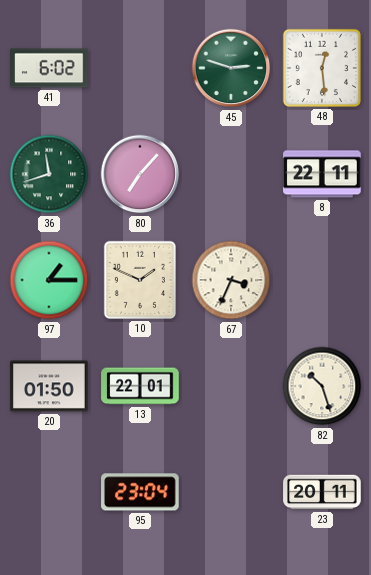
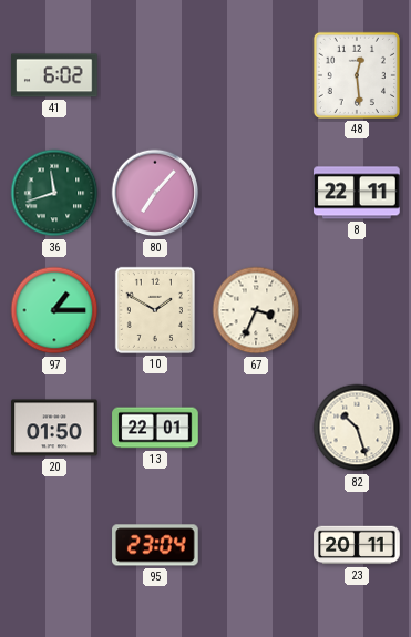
45: 2:48 -> none (231, 68)
10: 1:49 -> 1:50 (155, 310)
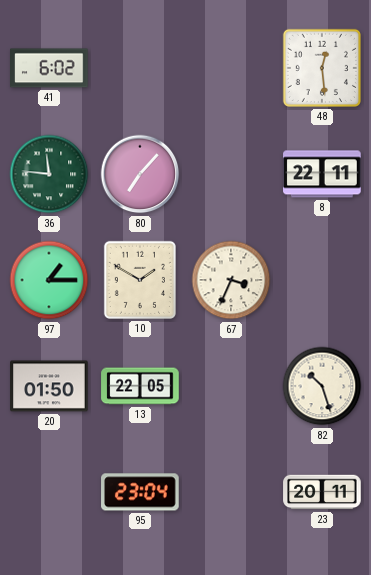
36: 11:42 -> 11:46 (49, 174)
13: 22:01 -> 22:05 (140, 386)
